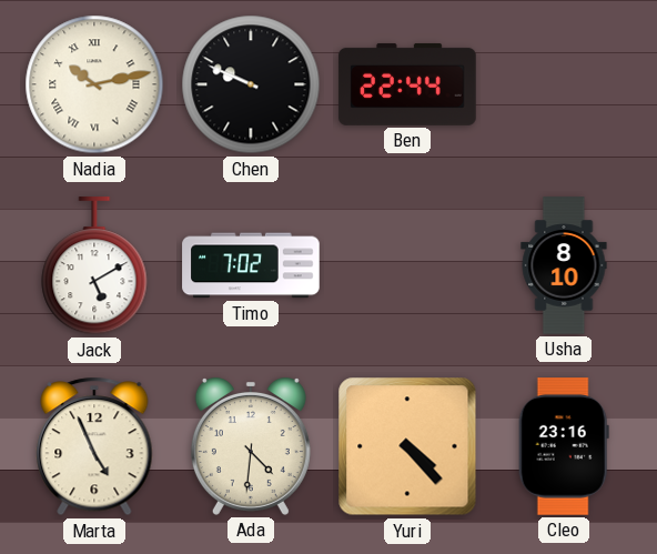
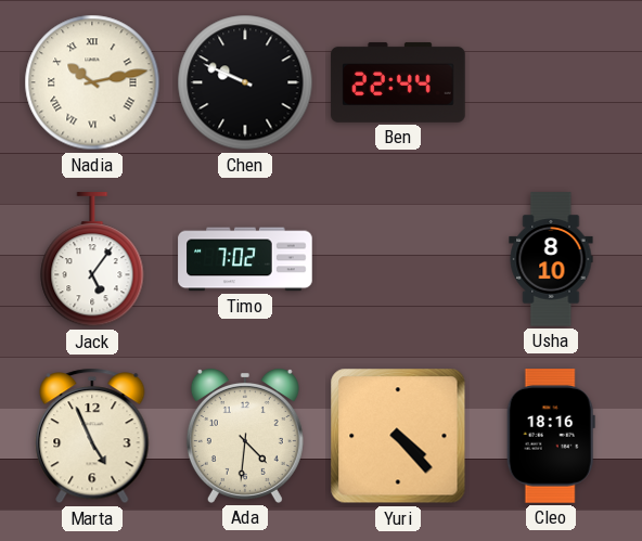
Jack: 5:10 -> 5:06 (92, 260)
Cleo: 23:16 -> 18:16 (551, 436)
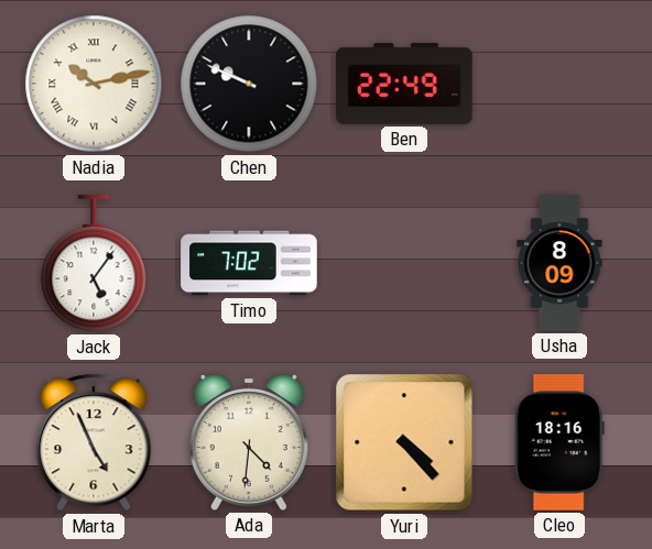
Ben: 22:44 -> 22:49 (404, 84)
Usha: 8:10 -> 8:09 (559, 263)
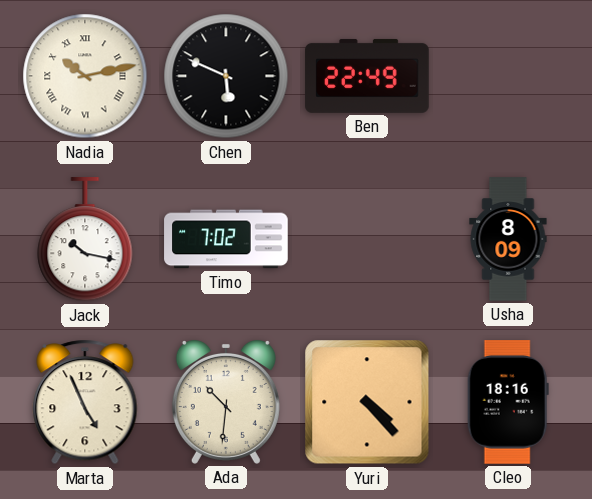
Chen: 9:49 -> 5:49 (226, 76)
Jack: 5:06 -> 10:17 (85, 240)
Ada: 4:31 -> 10:31 (226, 402)
